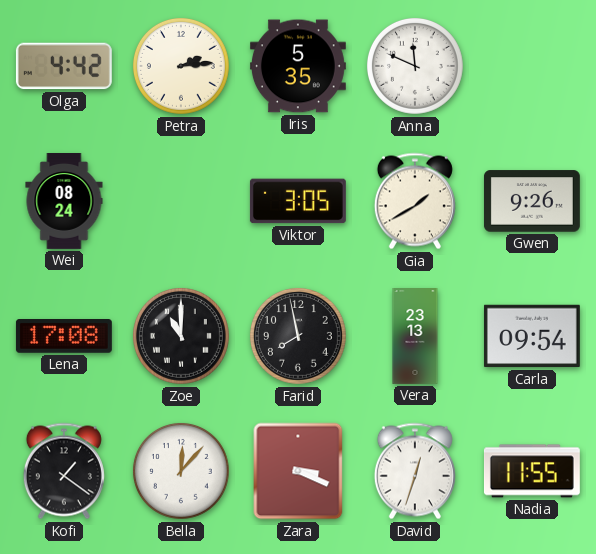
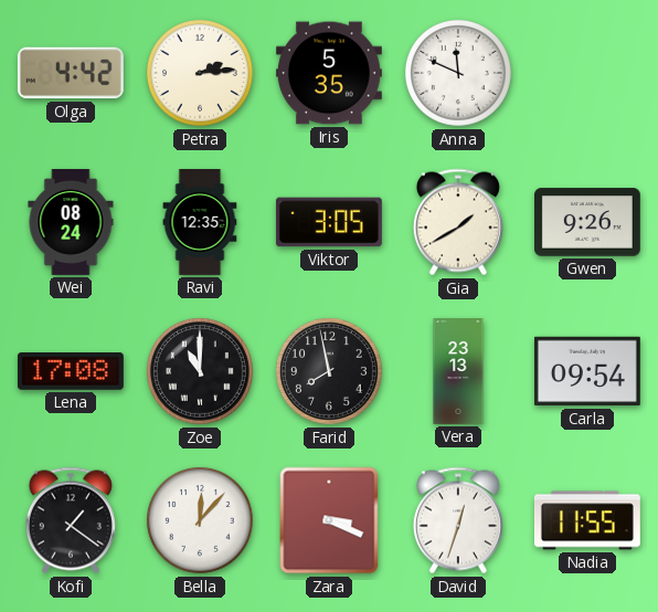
Ravi: none -> 12:35 (200, 223)
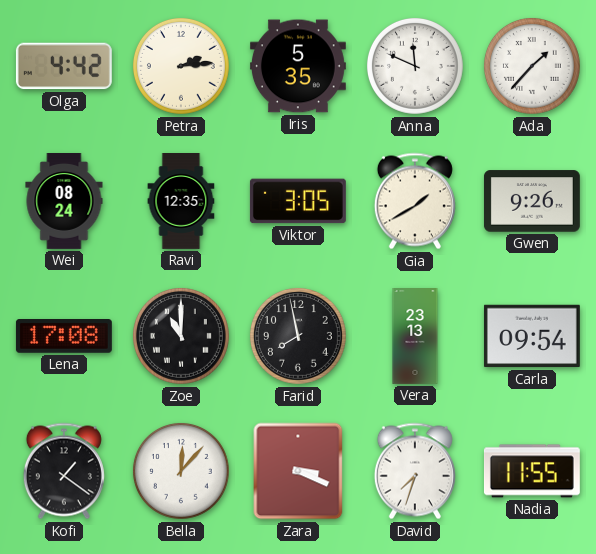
Ada: none -> 1:37 (532, 66)
David: 12:33 -> 7:33 (415, 471)
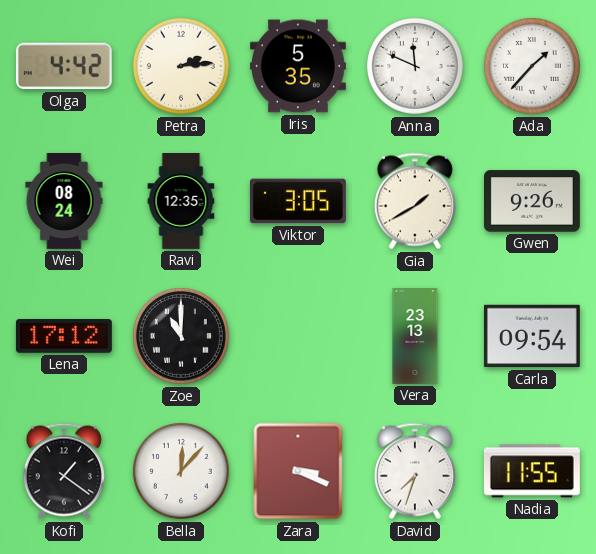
Lena: 17:08 -> 17:12 (64, 337)
Farid: 7:58 -> none (298, 336)
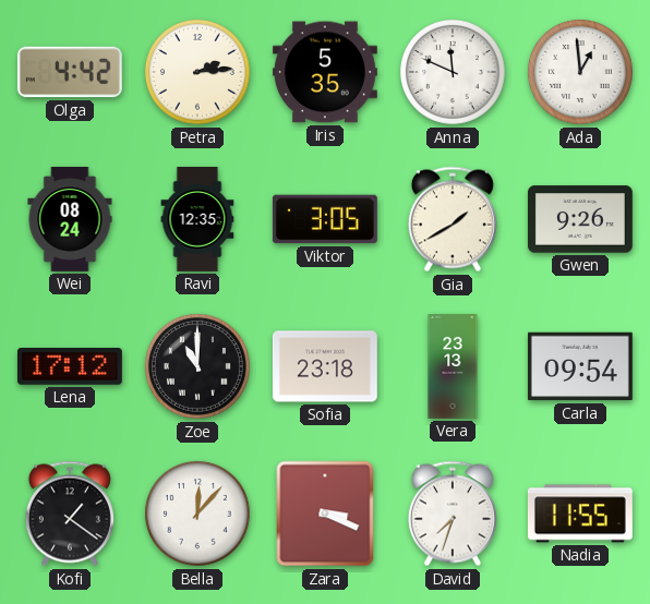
Ada: 1:37 -> 12:59 (580, 72)
Sofia: none -> 23:18 (325, 366)
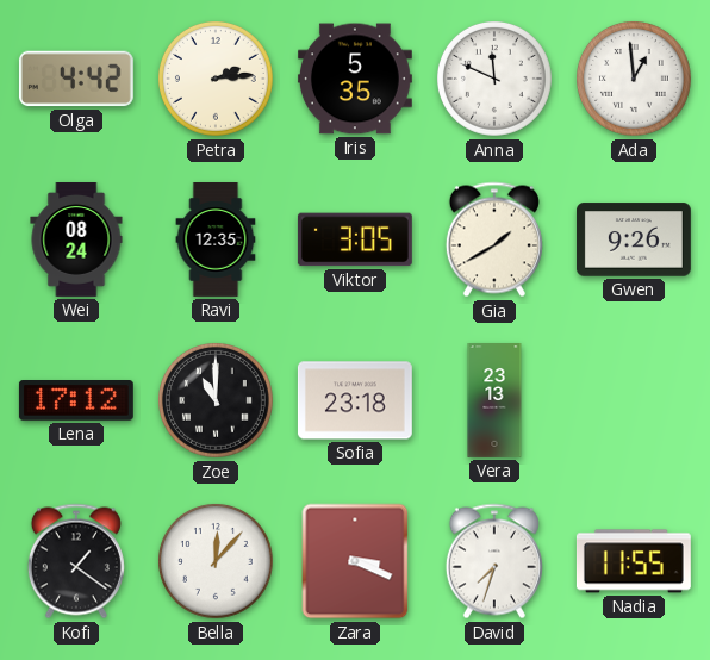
Carla: 09:54 -> none (580, 366)
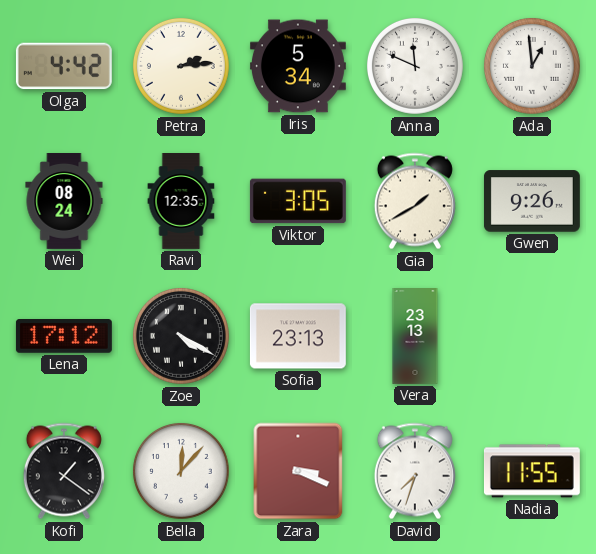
Iris: 5:35 -> 5:34 (298, 66)
Zoe: 11:00 -> 4:20 (181, 336)
Sofia: 23:18 -> 23:13 (298, 336)
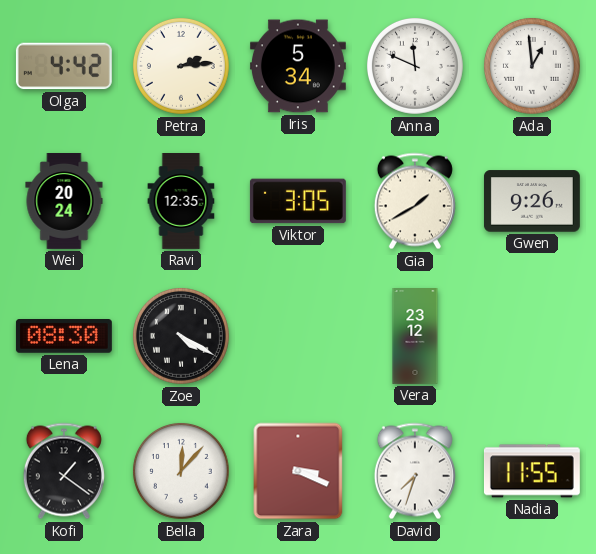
Wei: 08:24 -> 20:24 (64, 202)
Lena: 17:12 -> 08:30 (64, 337)
Sofia: 23:13 -> none (298, 336)
Vera: 23:13 -> 23:12 (415, 337)
